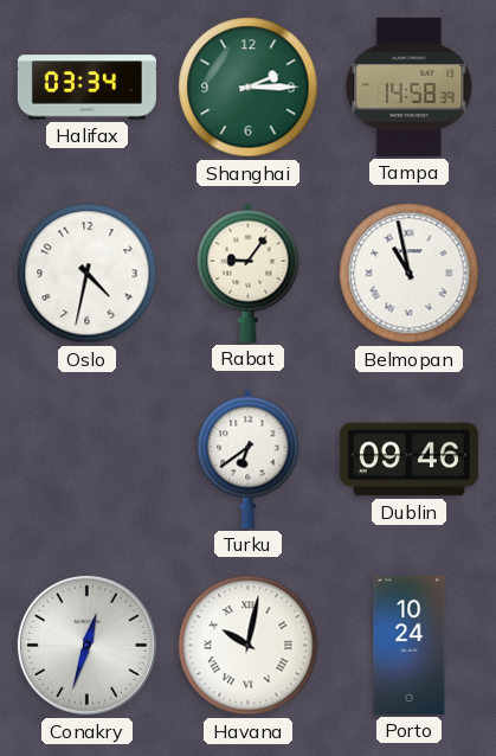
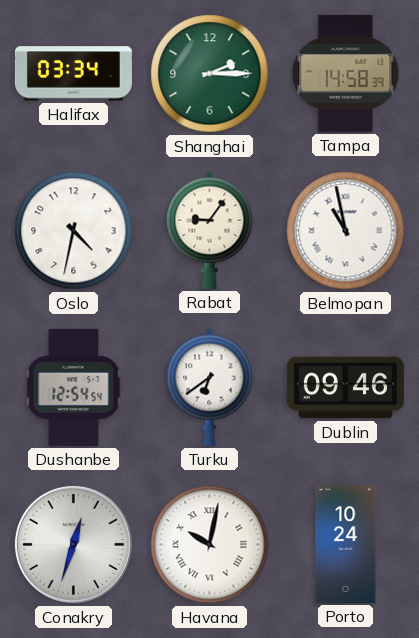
Dushanbe: none -> 12:54 (74, 387)
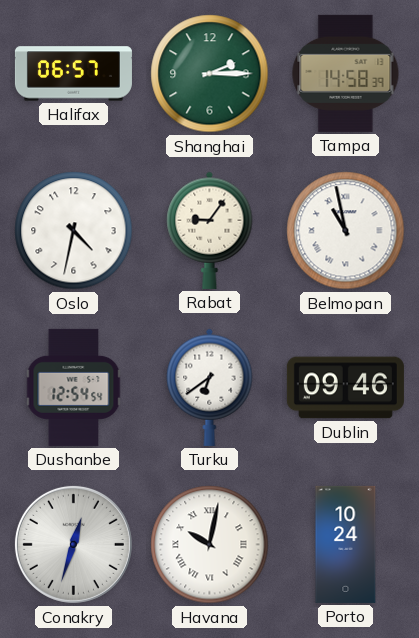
Halifax: 03:34 -> 06:57 (73, 74)
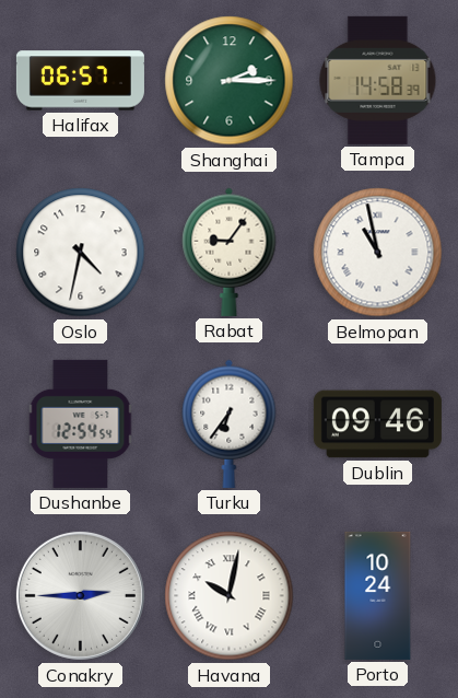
Turku: 6:39 -> 6:36 (230, 423)
Conakry: 12:33 -> 2:45 (80, 595)
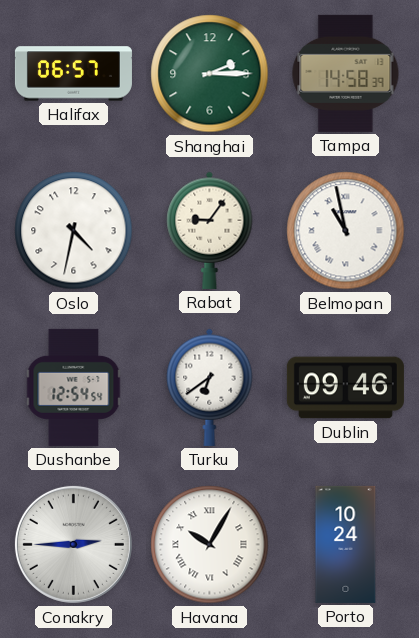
Turku: 6:36 -> 6:39 (210, 387)
Havana: 10:02 -> 10:05 (210, 545)
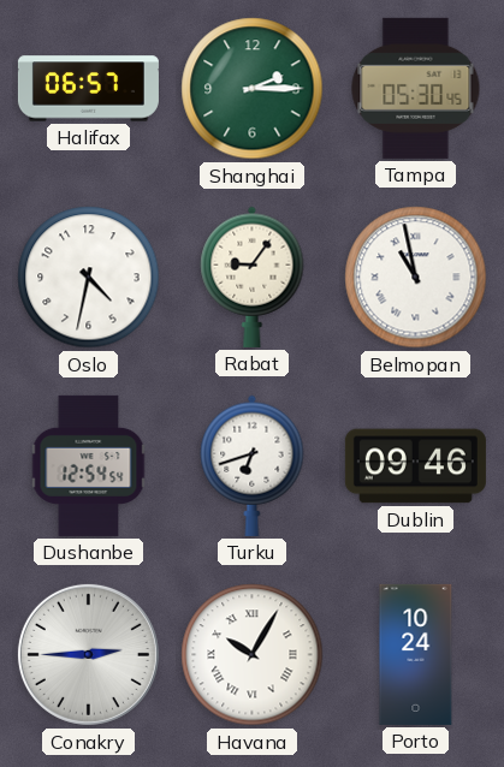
Tampa: 14:58 -> 05:30 (416, 88)
Turku: 6:39 -> 6:42 (253, 465)
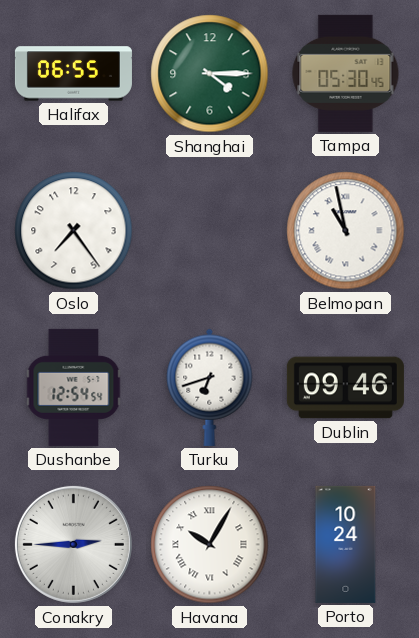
Halifax: 06:57 -> 06:55 (73, 74)
Shanghai: 2:15 -> 4:15 (210, 74)
Oslo: 4:32 -> 7:24 (74, 231)
Rabat: 9:06 -> none (253, 277)
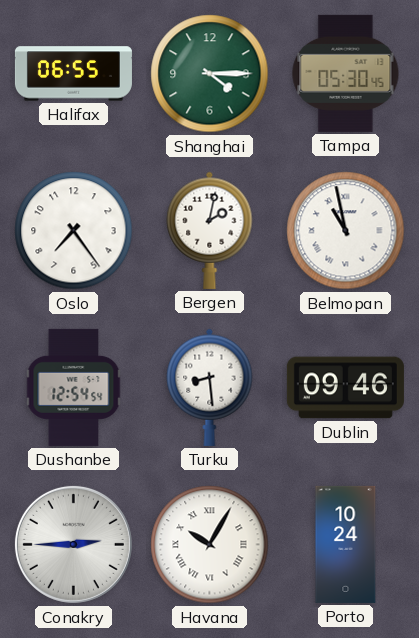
Bergen: none -> 2:02 (210, 230)
Turku: 6:42 -> 8:29 (210, 387)
